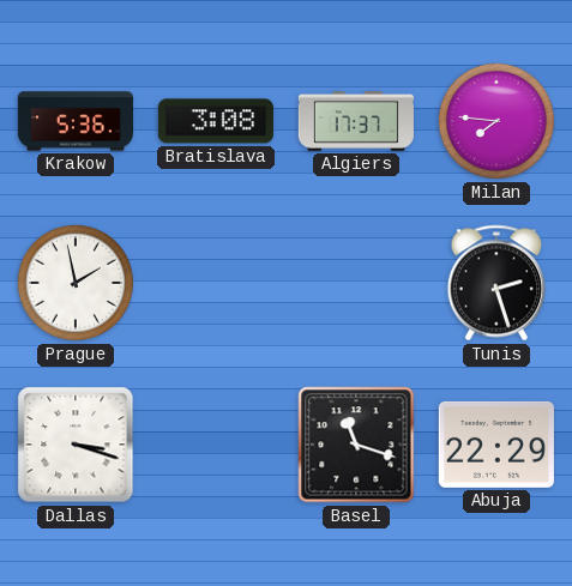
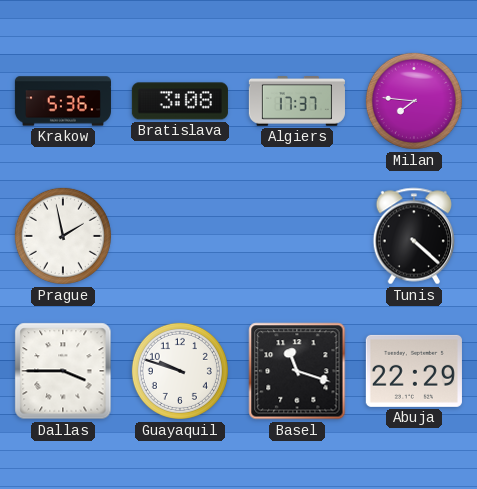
Tunis: 2:27 -> 4:22 (414, 236)
Dallas: 3:18 -> 3:45 (63, 371)
Guayaquil: none -> 9:48 (180, 371)
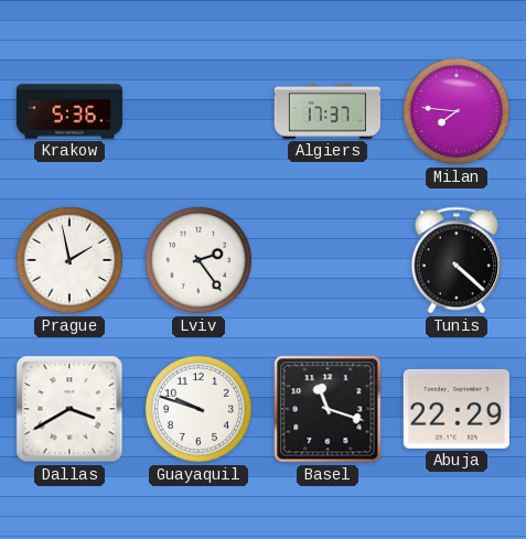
Bratislava: 3:08 -> none (180, 101)
Lviv: none -> 2:24 (198, 260)
Dallas: 3:45 -> 3:40 (69, 409)
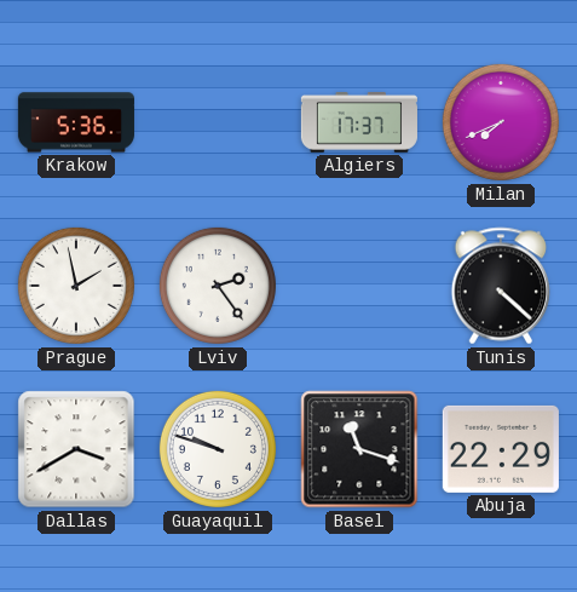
Milan: 7:46 -> 7:41 (501, 122)
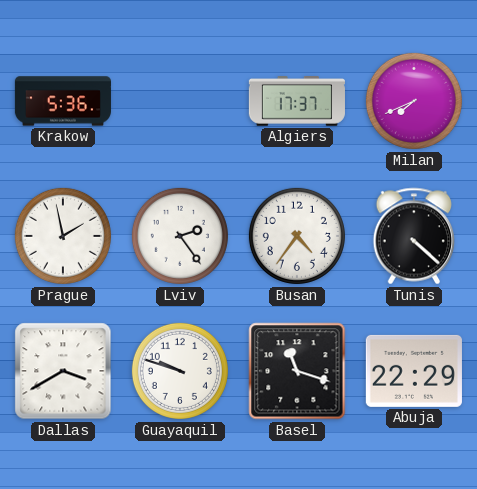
Busan: none -> 4:36 (297, 236)
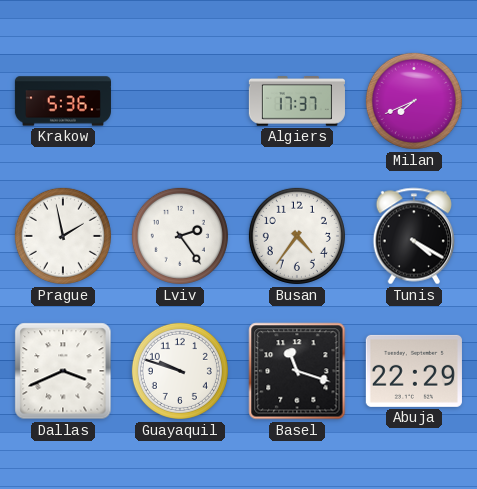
Tunis: 4:22 -> 4:20 (414, 236)
Dallas: 3:40 -> 3:41 (63, 371)
